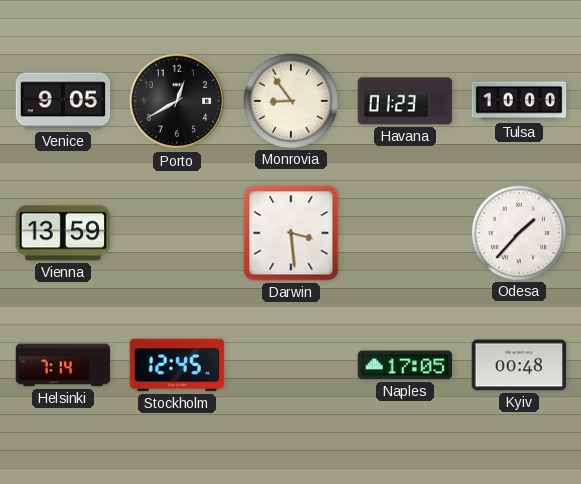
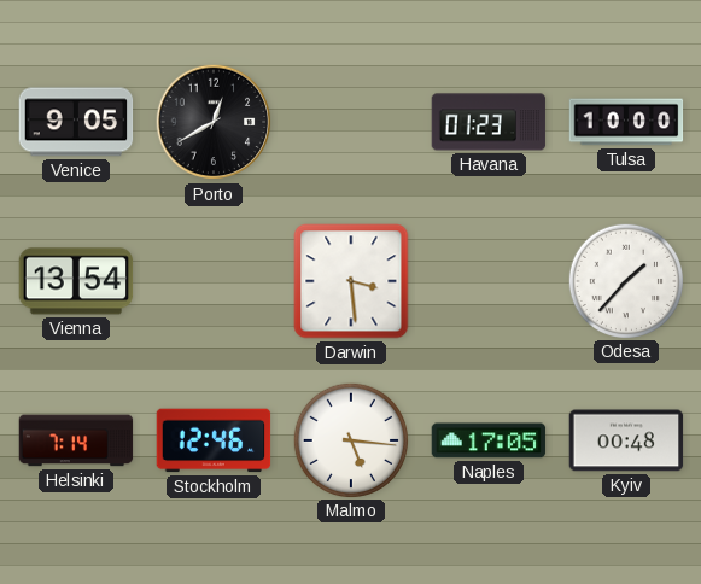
Monrovia: 8:54 -> none (290, 100)
Vienna: 13:59 -> 13:54 (76, 281)
Stockholm: 12:45 -> 12:46 (214, 440)
Malmo: none -> 5:16 (350, 439)
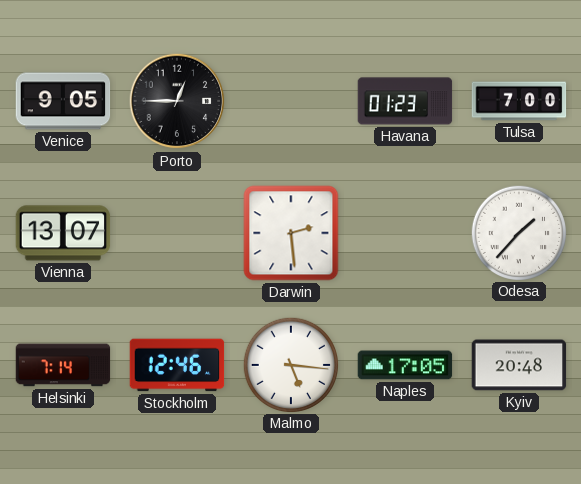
Porto: 12:40 -> 12:45 (177, 101)
Tulsa: 10:00 -> 7:00 (519, 101)
Vienna: 13:54 -> 13:07 (63, 233)
Darwin: 3:29 -> 2:29 (291, 233)
Kyiv: 00:48 -> 20:48 (519, 365)
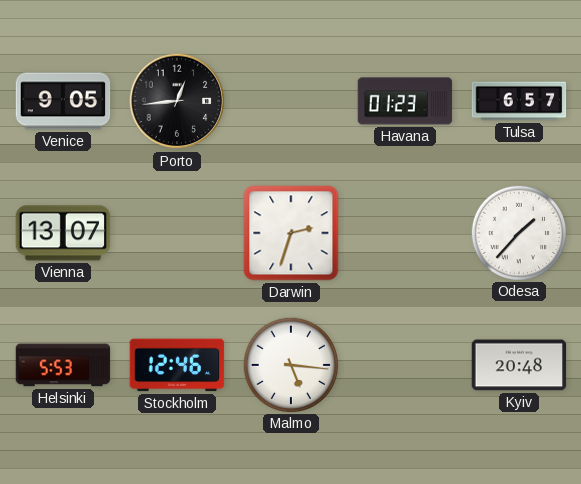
Porto: 12:45 -> 12:44 (177, 101)
Tulsa: 7:00 -> 6:57 (519, 101)
Darwin: 2:29 -> 2:33 (291, 233)
Helsinki: 7:14 -> 5:53 (63, 365)
Naples: 17:05 -> none (405, 365)
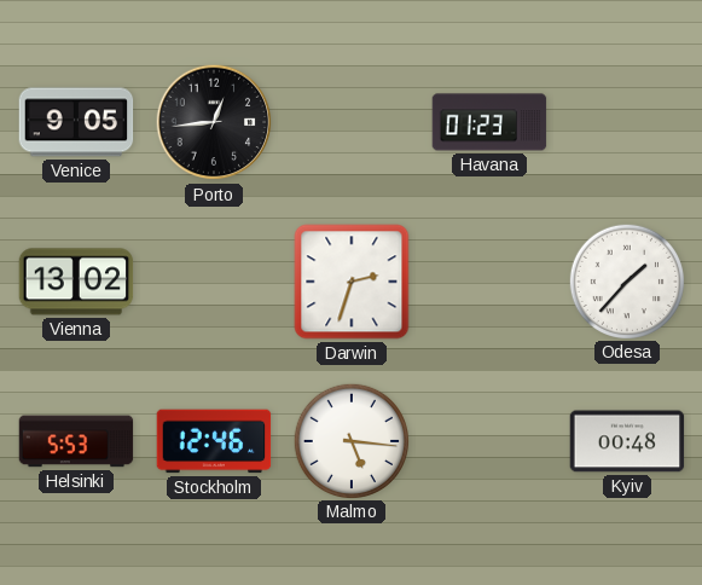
Tulsa: 6:57 -> none (519, 101)
Vienna: 13:07 -> 13:02 (76, 282)
Kyiv: 20:48 -> 00:48 (627, 441)
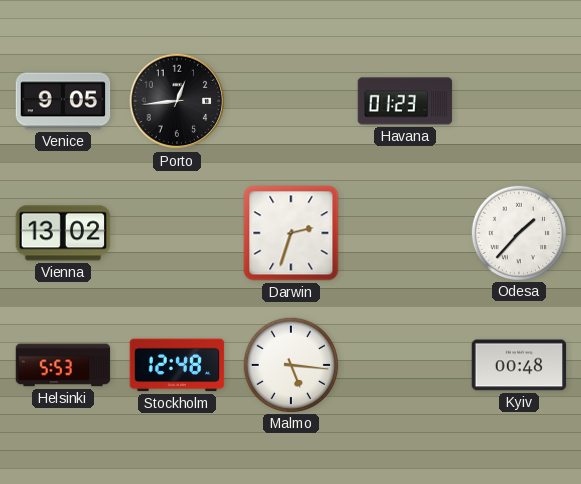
Stockholm: 12:46 -> 12:48 (177, 365)
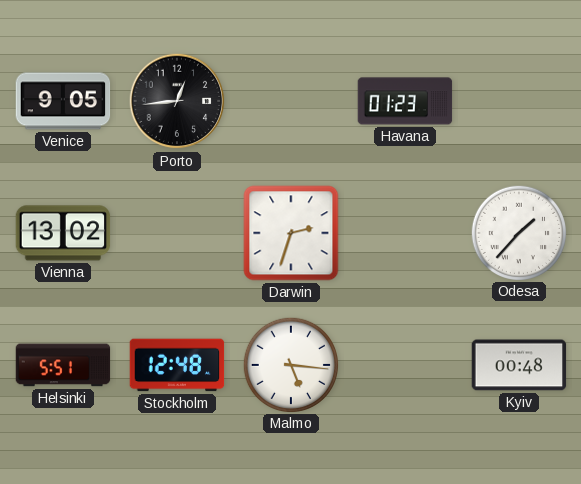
Helsinki: 5:53 -> 5:51 (63, 365)
